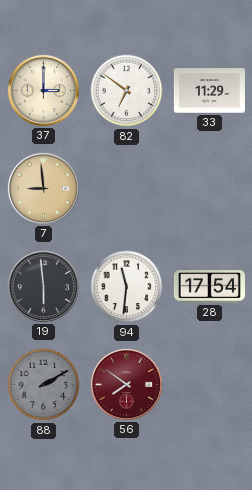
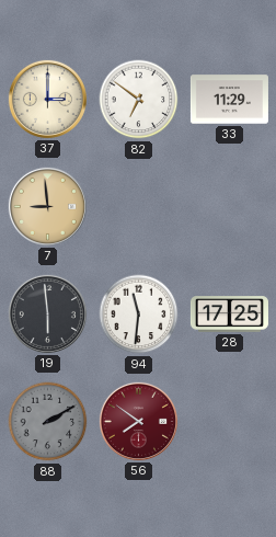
28: 17:54 -> 17:25 (229, 315)
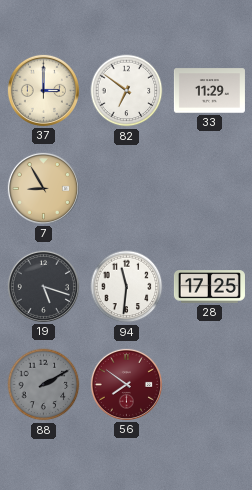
7: 8:59 -> 8:55 (43, 188)
19: 5:59 -> 5:18 (43, 286)
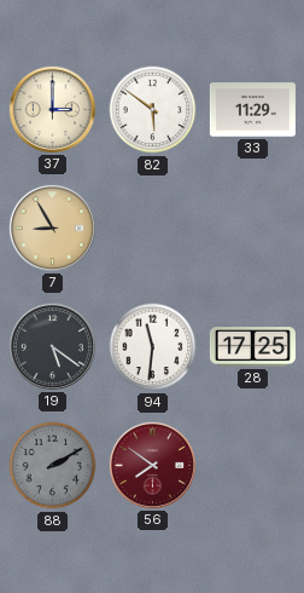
82: 6:51 -> 5:51 (153, 110)
19: 5:18 -> 5:21 (52, 346)
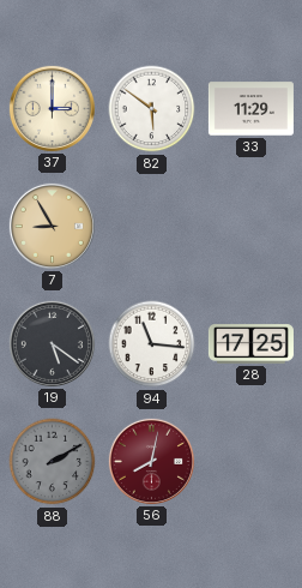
94: 11:31 -> 11:16 (152, 344)
56: 7:51 -> 8:02 (151, 461)
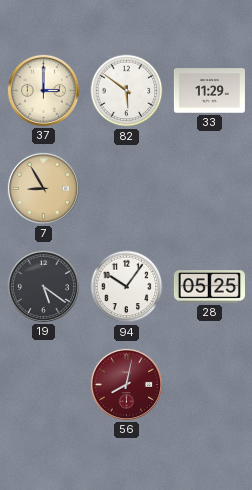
94: 11:16 -> 10:06 (127, 287)
28: 17:25 -> 05:25 (209, 287)
88: 2:10 -> none (53, 462)
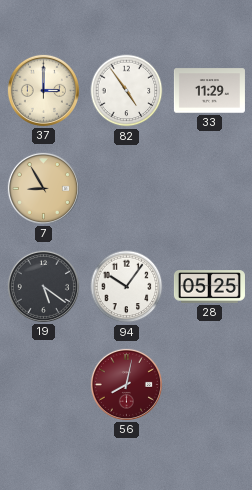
82: 5:51 -> 4:54 (127, 91)
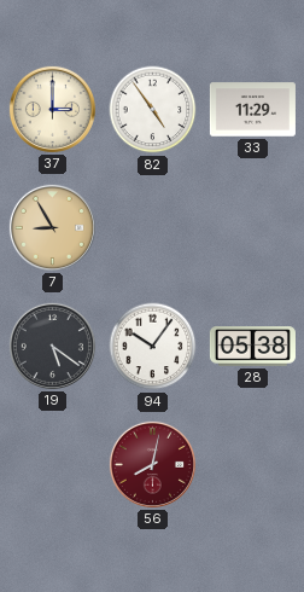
28: 05:25 -> 05:38 (252, 347)
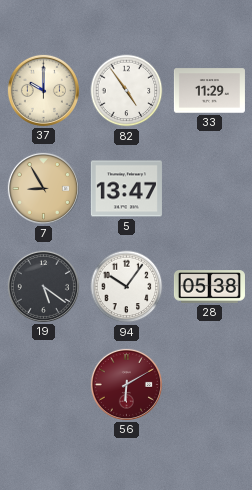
37: 3:00 -> 10:00 (43, 90)
5: none -> 13:47 (126, 189)
56: 8:02 -> 6:10 (126, 384)
